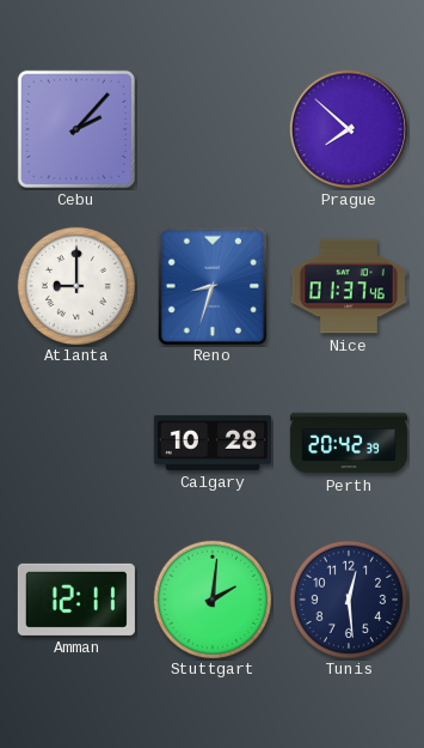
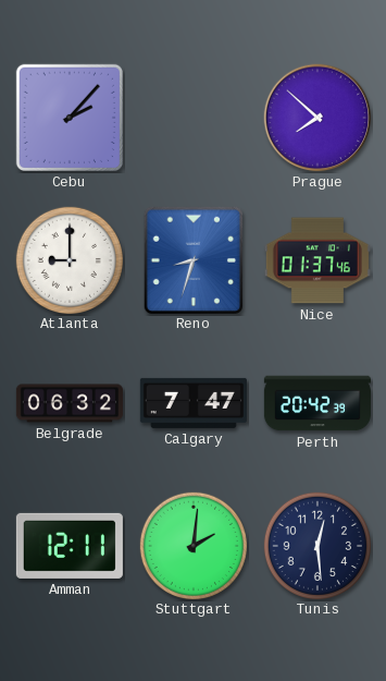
Belgrade: none -> 06:32 (70, 403)
Calgary: 10:28 -> 7:47 (194, 403)
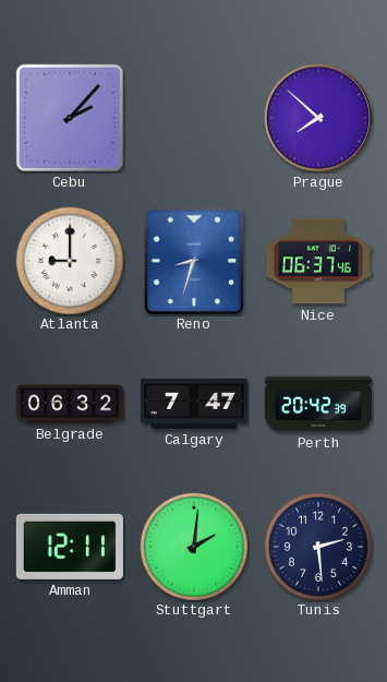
Nice: 01:37 -> 06:37 (318, 261)
Tunis: 12:29 -> 2:29 (317, 546)
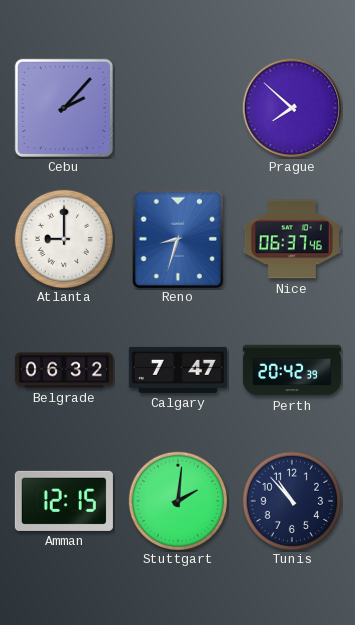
Amman: 12:11 -> 12:15 (64, 501)
Tunis: 2:29 -> 10:53 (291, 500)
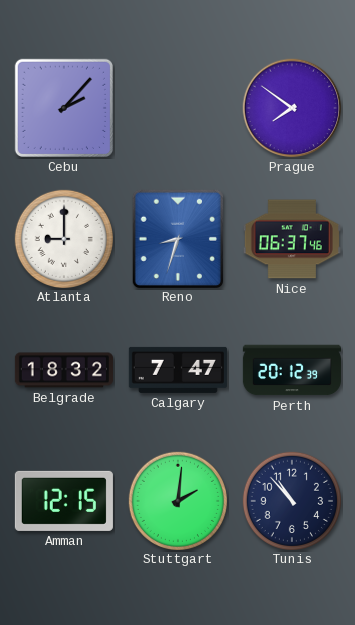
Prague: 7:52 -> 7:51 (292, 108)
Belgrade: 06:32 -> 18:32 (64, 370)
Perth: 20:42 -> 20:12 (292, 370)
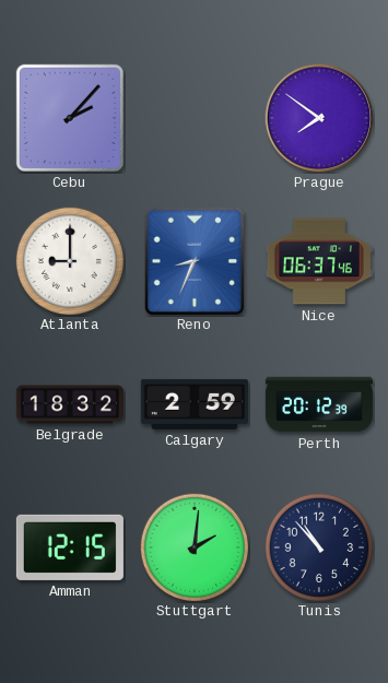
Reno: 8:33 -> 8:34 (193, 260)
Calgary: 7:47 -> 2:59 (195, 404)
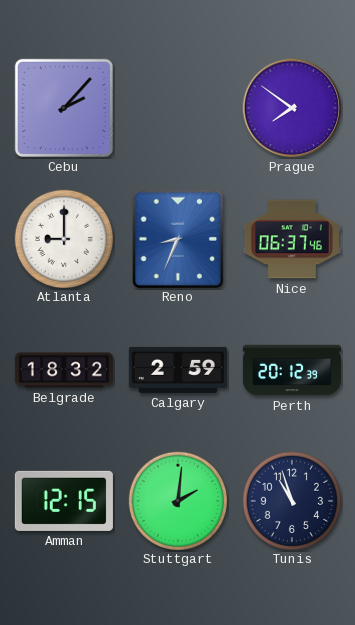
Tunis: 10:53 -> 10:57 (291, 500)
